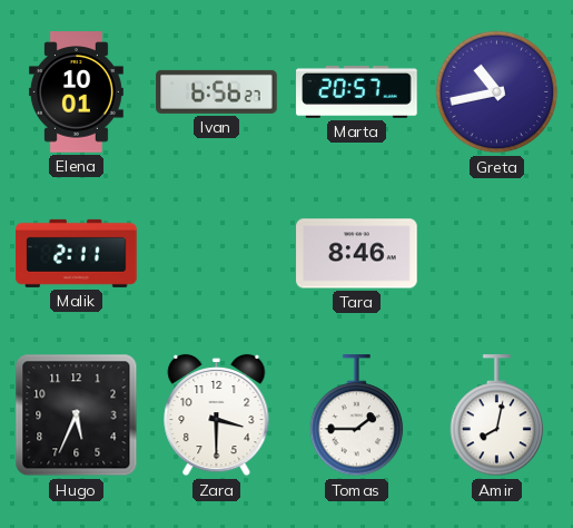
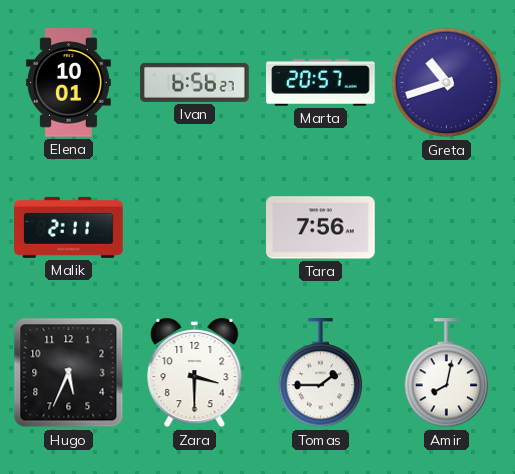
Greta: 10:43 -> 10:42 (447, 83)
Tara: 8:46 -> 7:56 (321, 228)
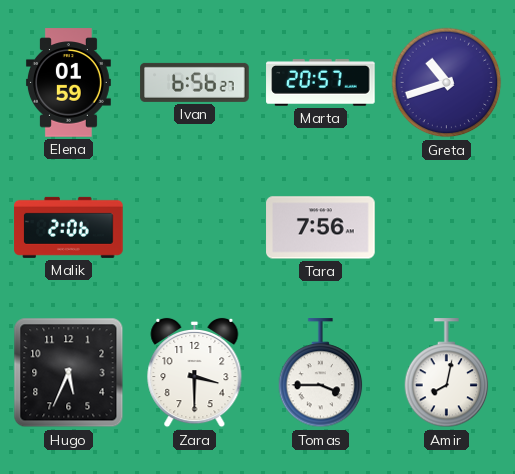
Elena: 10:01 -> 01:59 (68, 83)
Malik: 2:11 -> 2:06 (69, 227)
Tomas: 1:45 -> 3:45 (321, 373)
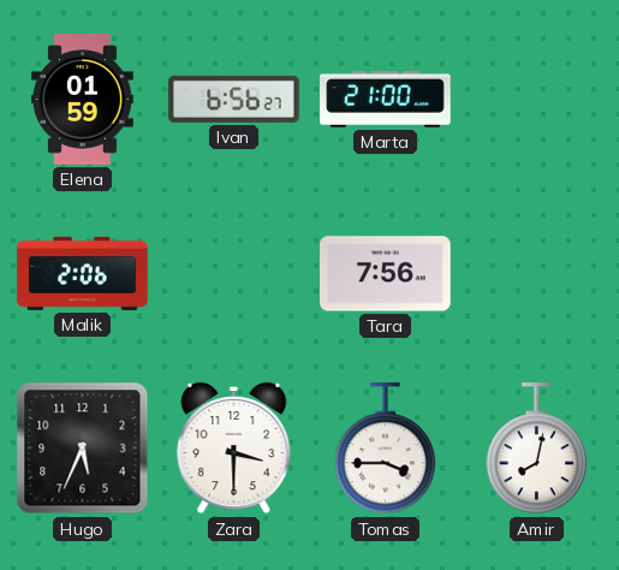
Marta: 20:57 -> 21:00 (386, 100)
Greta: 10:42 -> none (447, 83)
